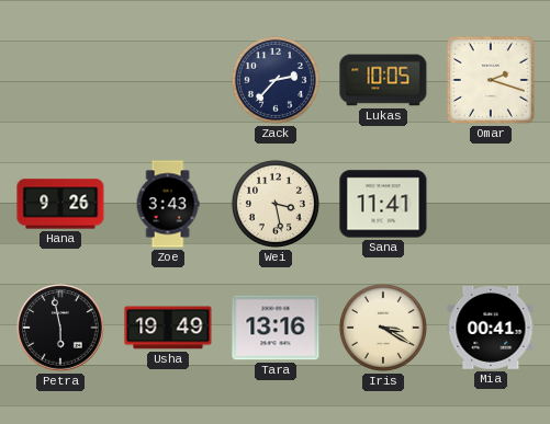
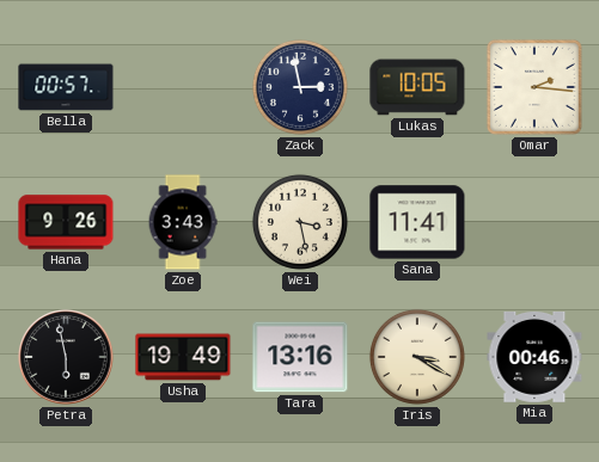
Bella: none -> 00:57 (66, 87)
Zack: 2:37 -> 2:58 (300, 87)
Omar: 2:18 -> 2:16 (534, 87)
Mia: 00:41 -> 00:46 (534, 357)
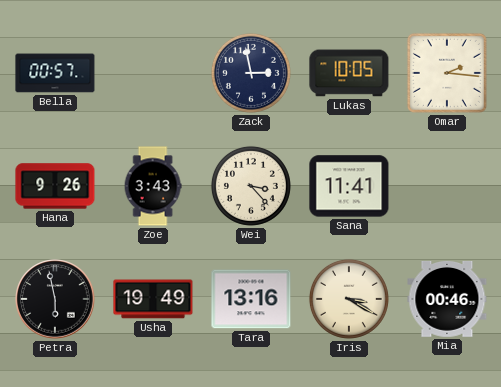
Wei: 3:28 -> 3:23 (251, 186)
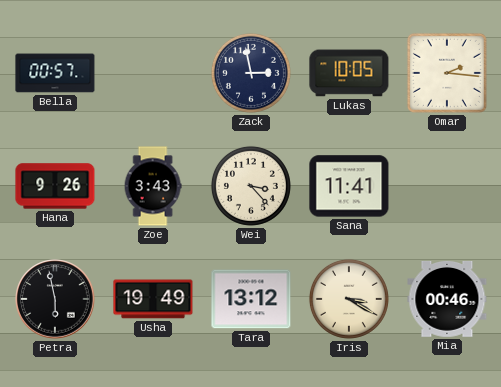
Tara: 13:16 -> 13:12 (251, 299)
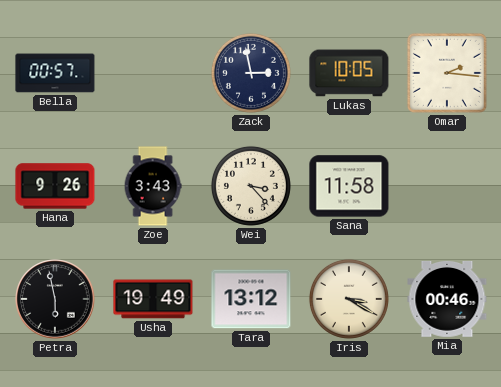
Sana: 11:41 -> 11:58 (349, 186)
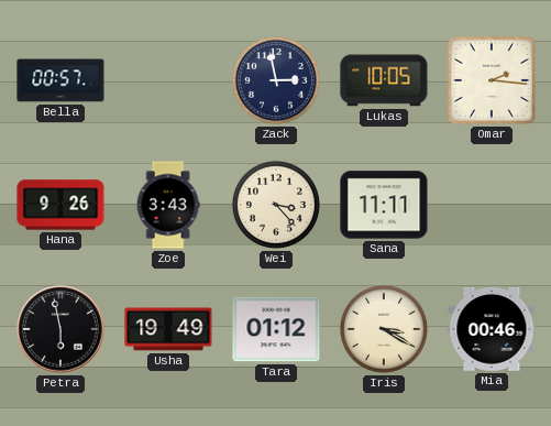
Sana: 11:58 -> 11:11 (384, 205)
Tara: 13:12 -> 01:12 (276, 329)
